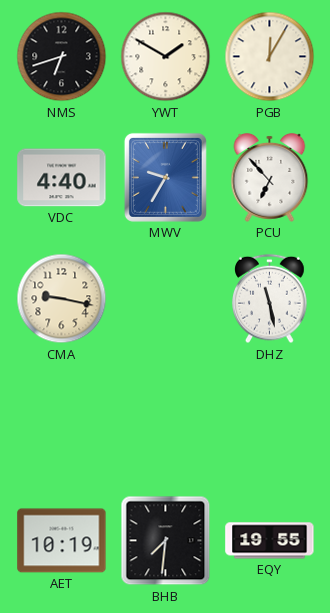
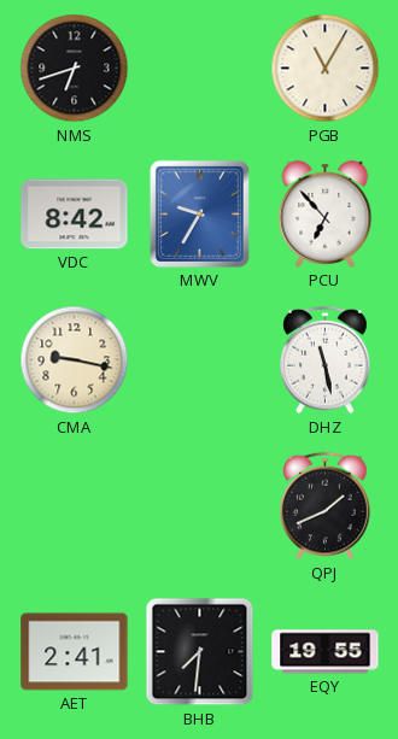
YWT: 1:50 -> none (166, 57)
PGB: 12:05 -> 11:05 (326, 69)
VDC: 4:40 -> 8:42 (75, 215)
QPJ: none -> 1:41 (326, 506)
AET: 10:19 -> 2:41 (75, 652)
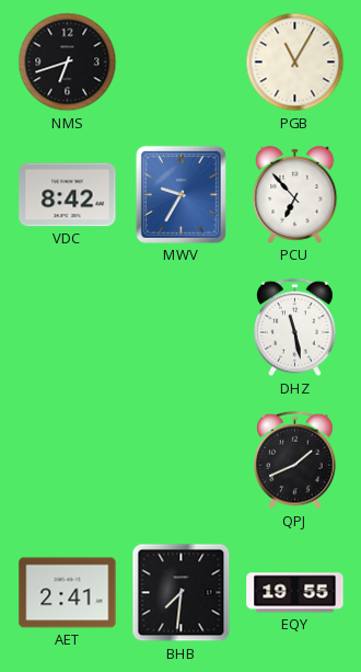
CMA: 9:17 -> none (75, 360)
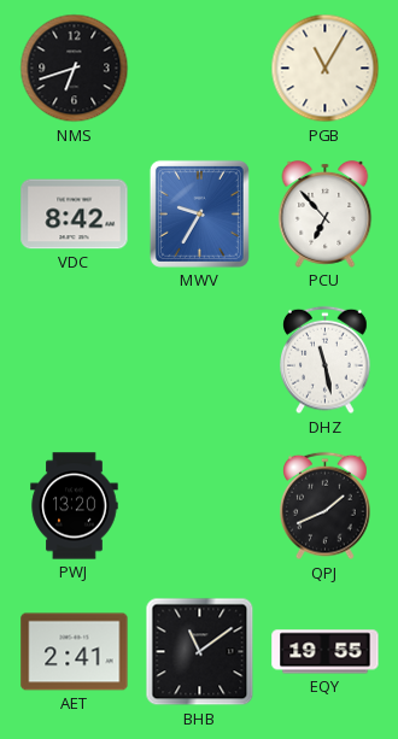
PWJ: none -> 13:20 (75, 506)
BHB: 7:31 -> 11:09 (200, 652)
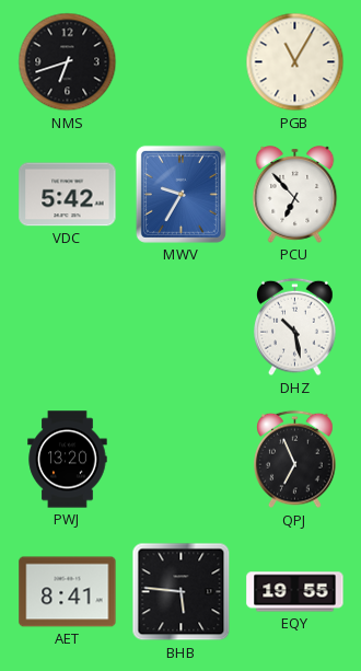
VDC: 8:42 -> 5:42 (68, 195)
DHZ: 11:28 -> 10:28 (295, 327)
QPJ: 1:41 -> 6:56 (295, 460)
AET: 2:41 -> 8:41 (68, 592)
BHB: 11:09 -> 5:46 (182, 592)
